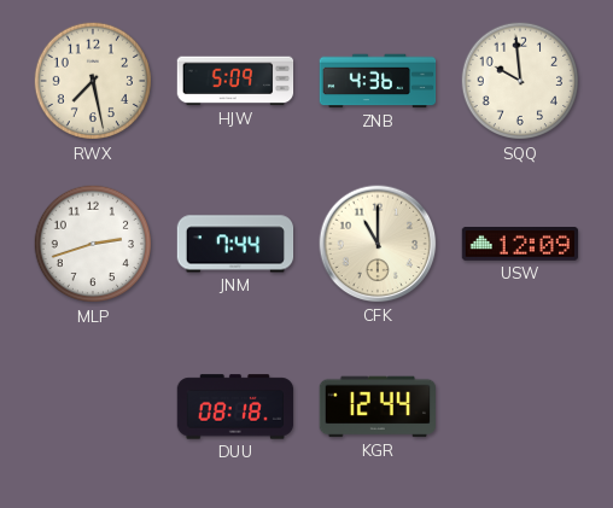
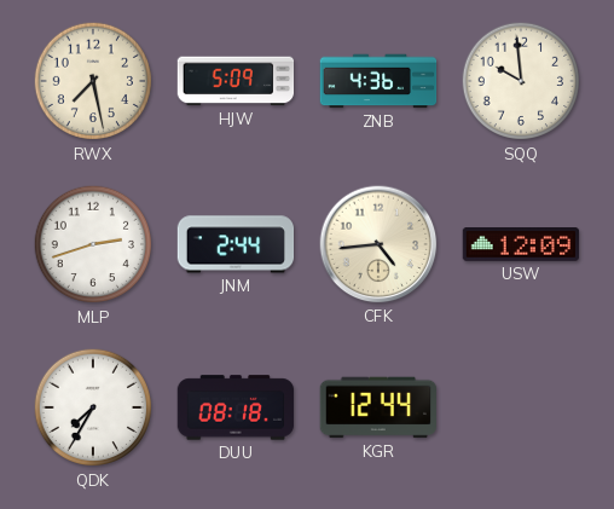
JNM: 7:44 -> 2:44 (236, 244)
CFK: 11:00 -> 4:44 (378, 244)
QDK: none -> 7:35 (93, 407)
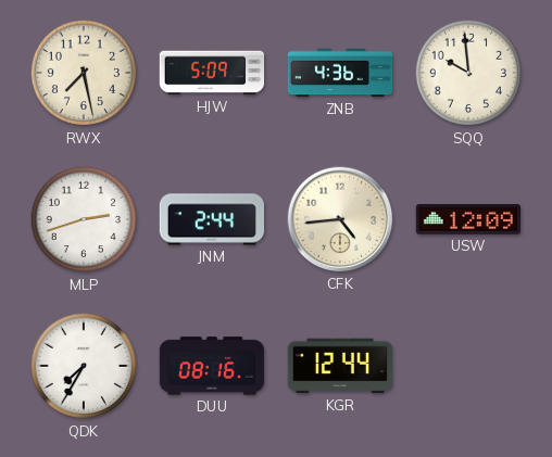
DUU: 08:18 -> 08:16 (212, 366)
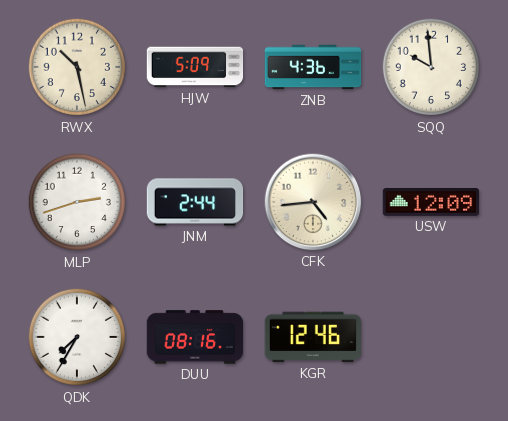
RWX: 7:28 -> 10:28 (77, 67)
KGR: 12:44 -> 12:46 (313, 337)
